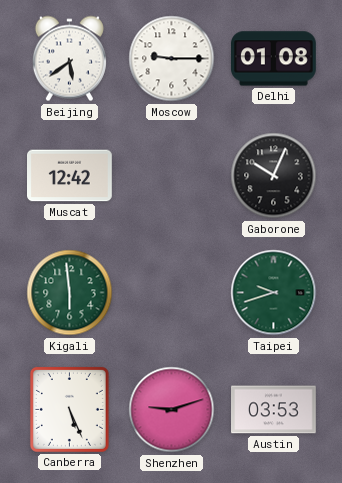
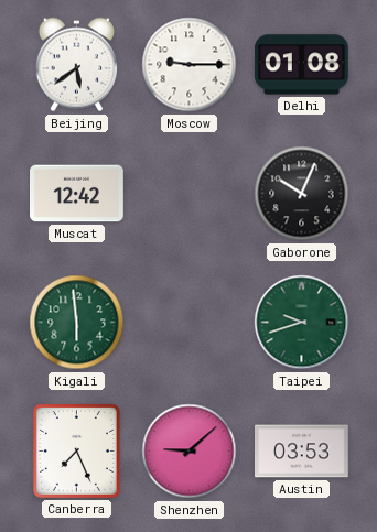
Canberra: 5:26 -> 7:26 (76, 450)
Shenzhen: 9:12 -> 9:08 (190, 452)
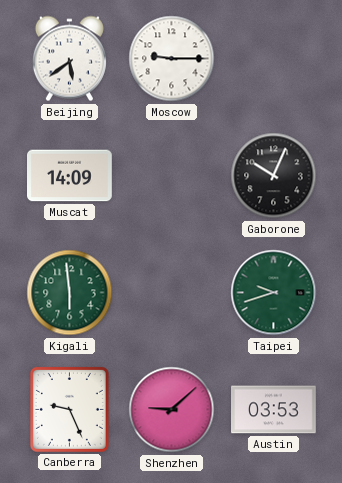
Delhi: 01:08 -> none (302, 65)
Muscat: 12:42 -> 14:09 (70, 176)
Canberra: 7:26 -> 9:26 (69, 409)
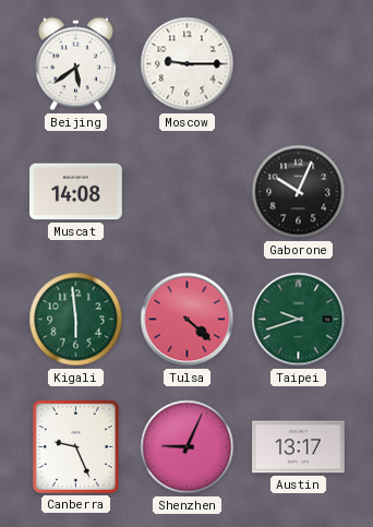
Muscat: 14:09 -> 14:08 (76, 192)
Tulsa: none -> 4:22 (188, 320)
Shenzhen: 9:08 -> 9:04 (188, 447)
Austin: 03:53 -> 13:17 (299, 447)
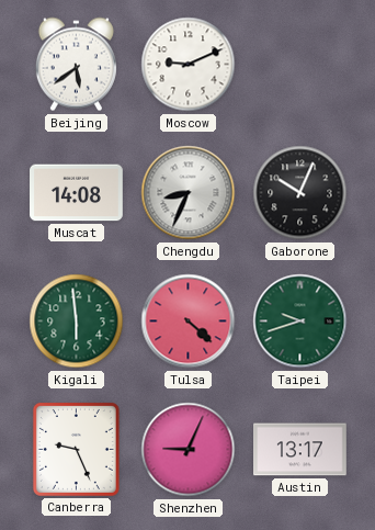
Moscow: 9:15 -> 9:11 (189, 65)
Chengdu: none -> 8:34 (189, 193)
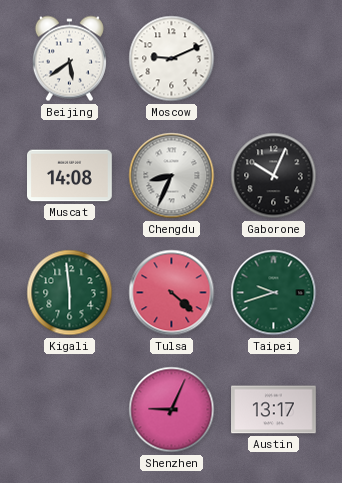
Canberra: 9:26 -> none (76, 449)
